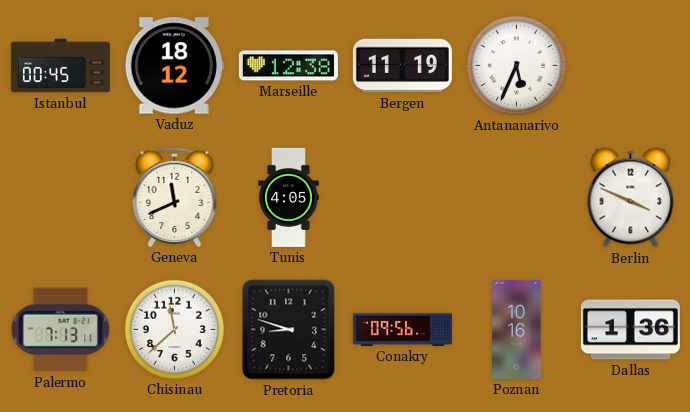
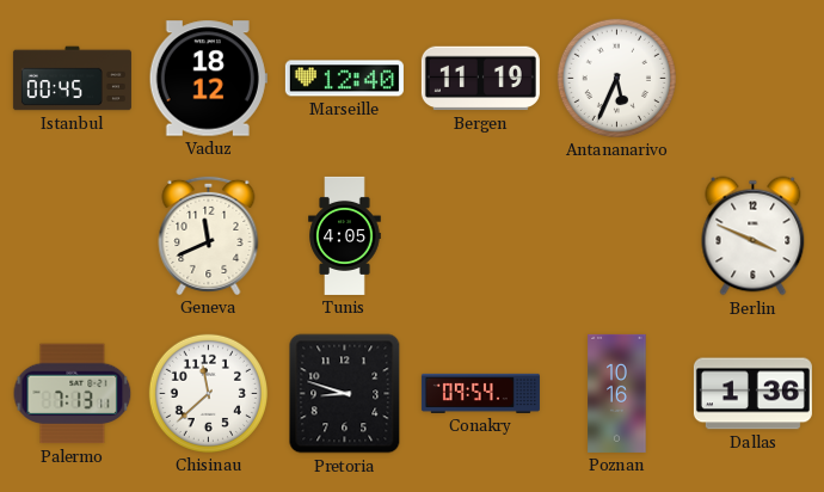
Marseille: 12:38 -> 12:40 (344, 79)
Conakry: 09:56 -> 09:54 (480, 393)
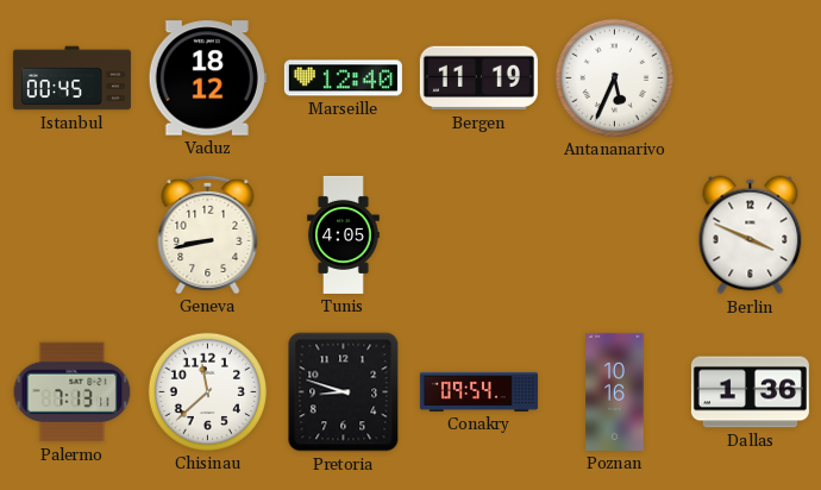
Geneva: 11:41 -> 8:43 (208, 234)
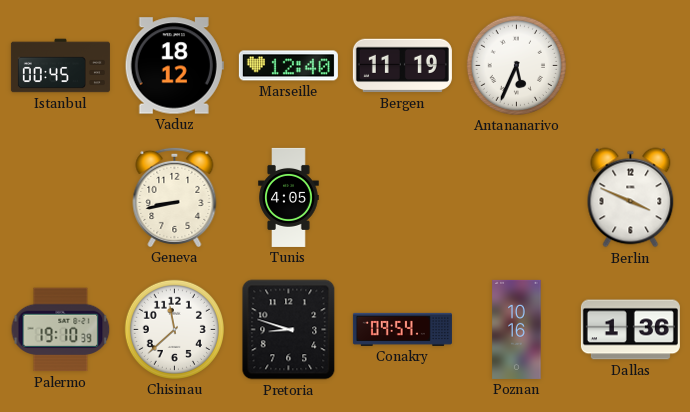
Palermo: 7:13 -> 19:10 (61, 330)
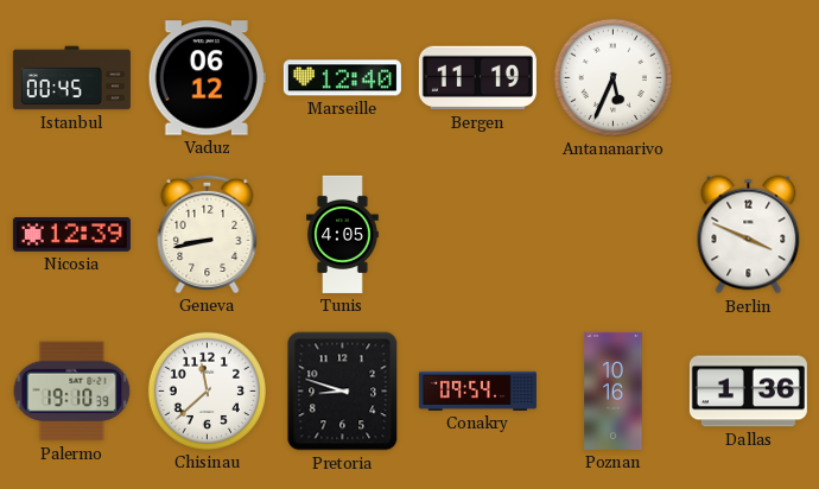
Vaduz: 18:12 -> 06:12 (207, 78)
Nicosia: none -> 12:39 (71, 235)
